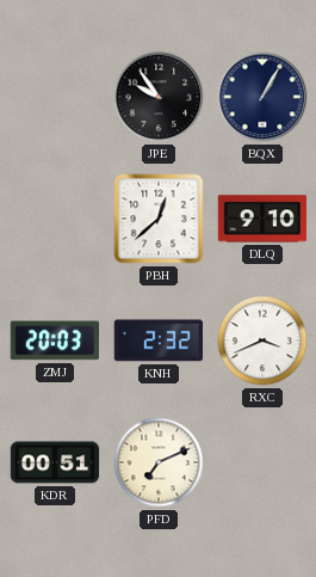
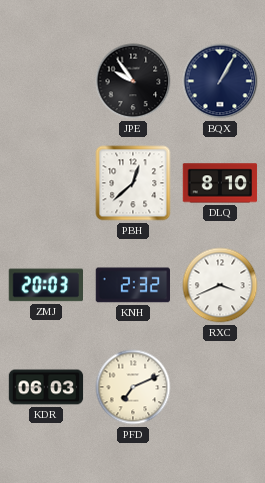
DLQ: 9:10 -> 8:10 (220, 183)
KDR: 00:51 -> 06:03 (46, 387)
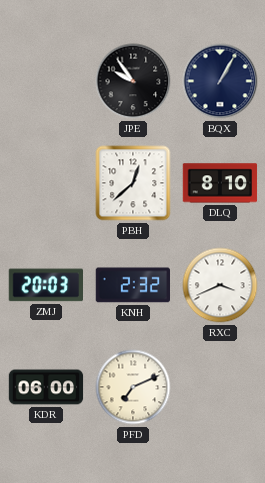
KDR: 06:03 -> 06:00 (46, 387)
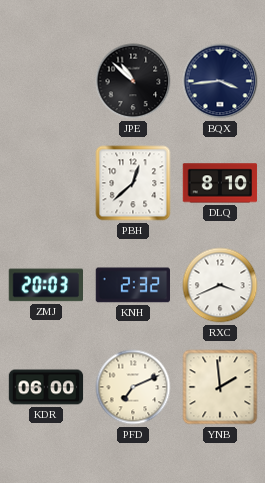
JPE: 9:54 -> 10:52 (133, 81)
BQX: 1:05 -> 3:44 (220, 81)
YNB: none -> 1:59 (220, 387)
